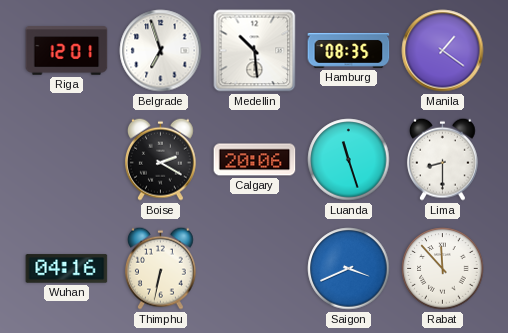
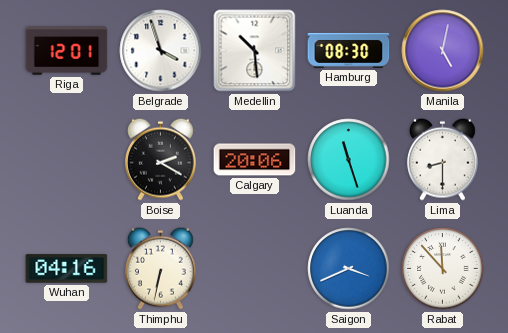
Belgrade: 6:57 -> 3:57 (161, 51)
Hamburg: 08:35 -> 08:30 (349, 50)
Manila: 1:21 -> 5:02 (443, 51)
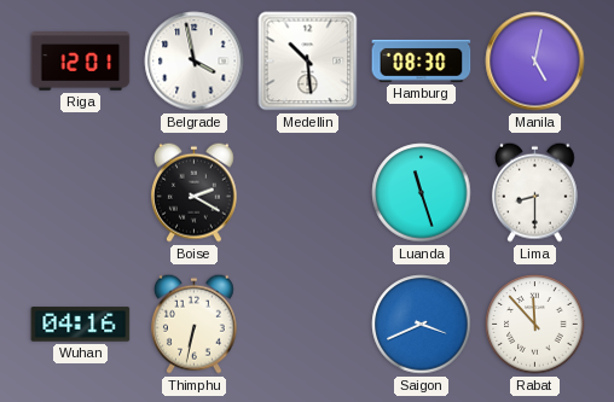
Belgrade: 3:57 -> 3:58 (195, 62)
Calgary: 20:06 -> none (255, 160)
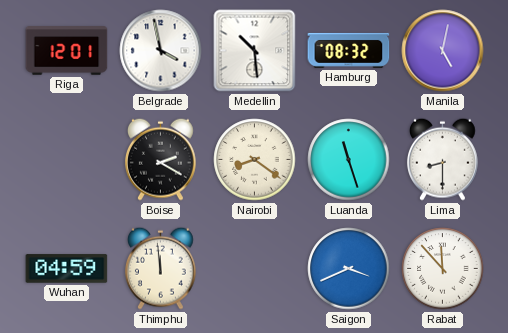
Hamburg: 08:30 -> 08:32 (349, 50)
Nairobi: none -> 8:21 (255, 160)
Wuhan: 04:16 -> 04:59 (67, 269)
Thimphu: 6:32 -> 11:59 (160, 268)
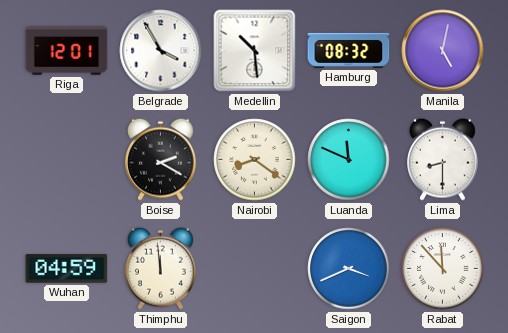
Belgrade: 3:58 -> 3:55 (161, 51)
Luanda: 11:27 -> 11:49 (349, 160)
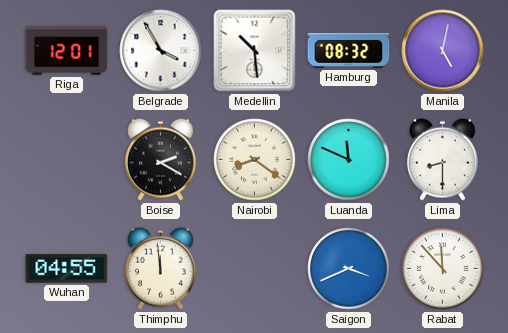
Wuhan: 04:59 -> 04:55 (67, 269)
